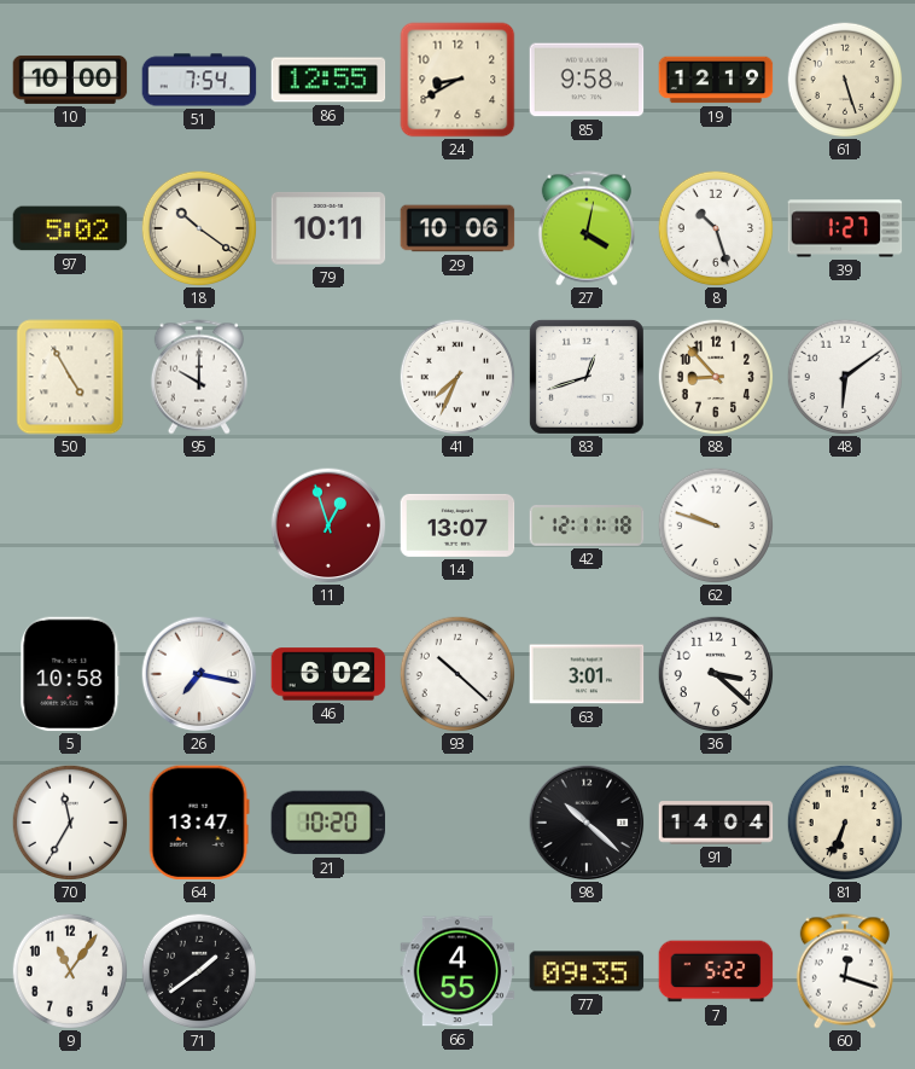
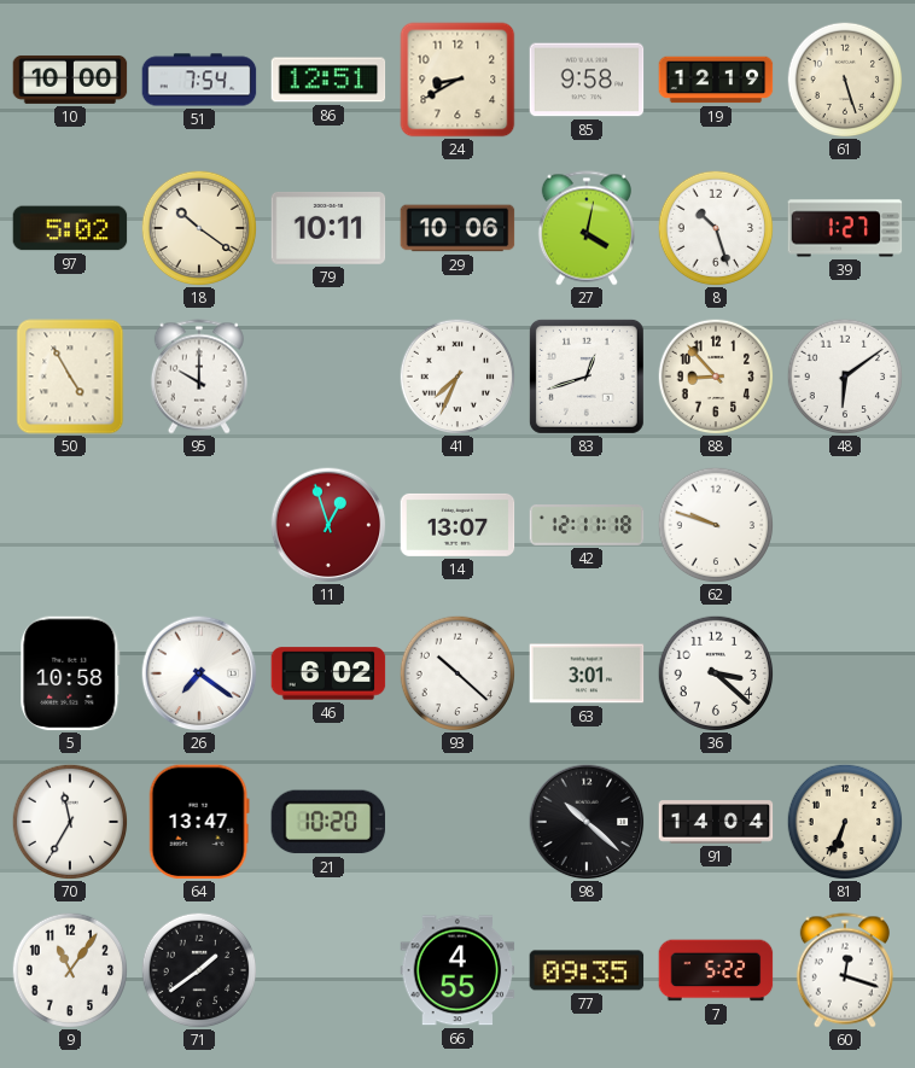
86: 12:55 -> 12:51 (328, 80)
26: 7:17 -> 7:21 (199, 673)
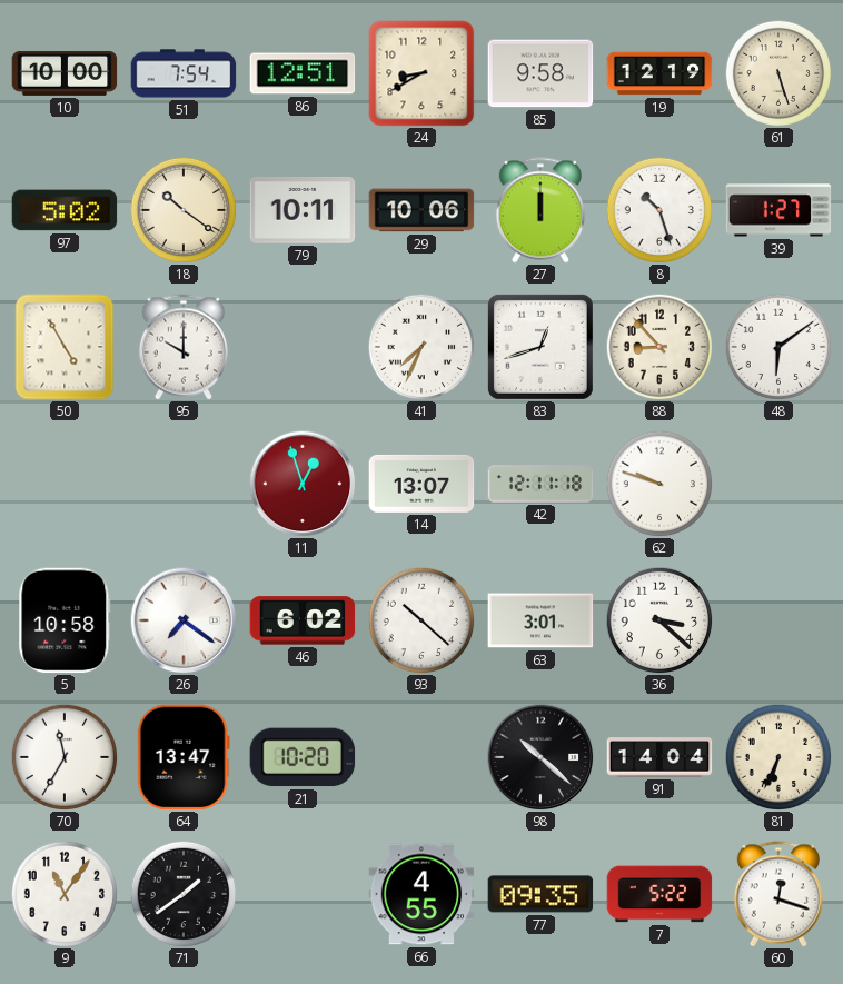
27: 4:02 -> 12:00 (540, 210)
